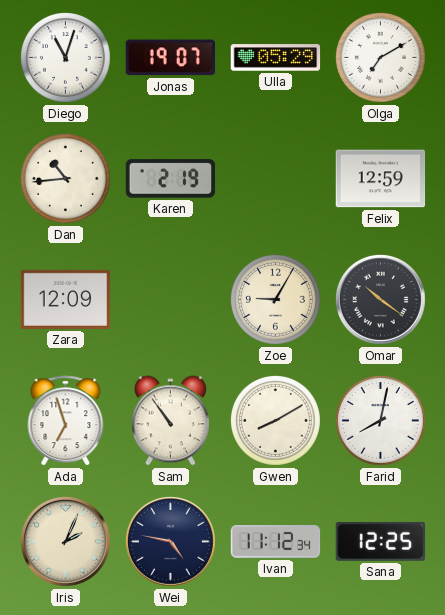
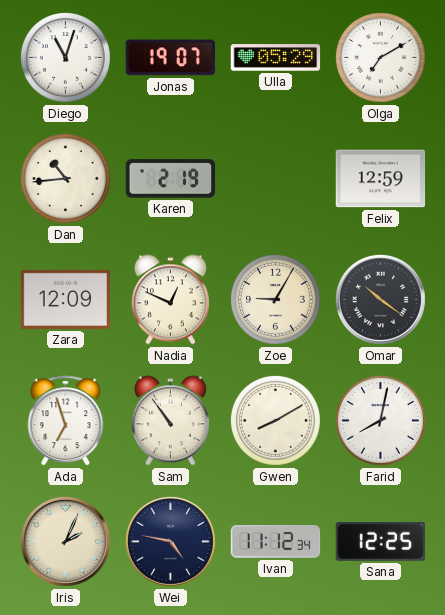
Nadia: none -> 12:49 (170, 300)
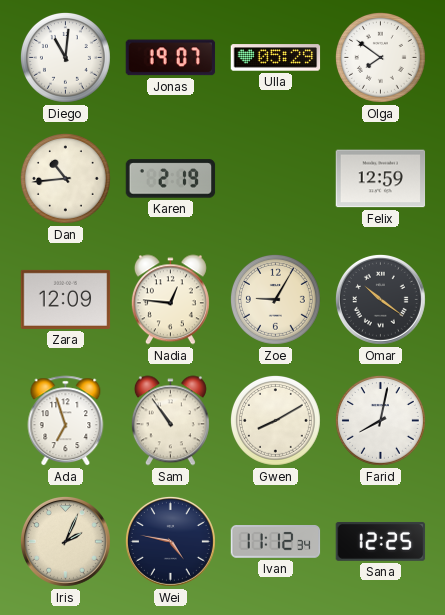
Diego: 11:03 -> 11:01 (65, 57)
Olga: 7:10 -> 7:51 (380, 57)
Nadia: 12:49 -> 12:46 (170, 300)
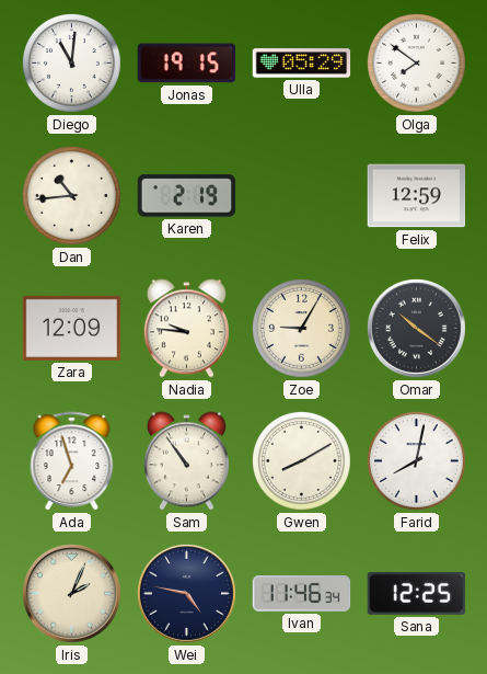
Jonas: 19:07 -> 19:15 (187, 64)
Nadia: 12:46 -> 9:46 (186, 329)
Ivan: 11:12 -> 11:46 (302, 594)
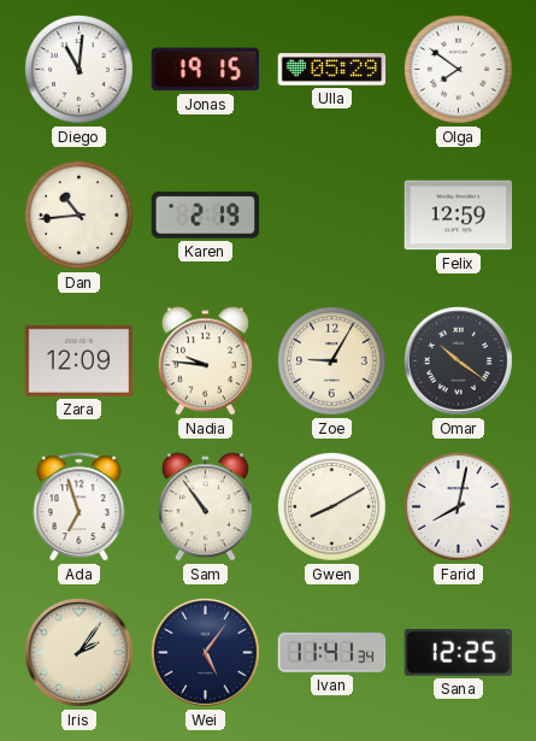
Iris: 2:04 -> 2:06 (78, 652)
Wei: 4:47 -> 5:06 (205, 652)
Ivan: 11:46 -> 11:41 (332, 653)
